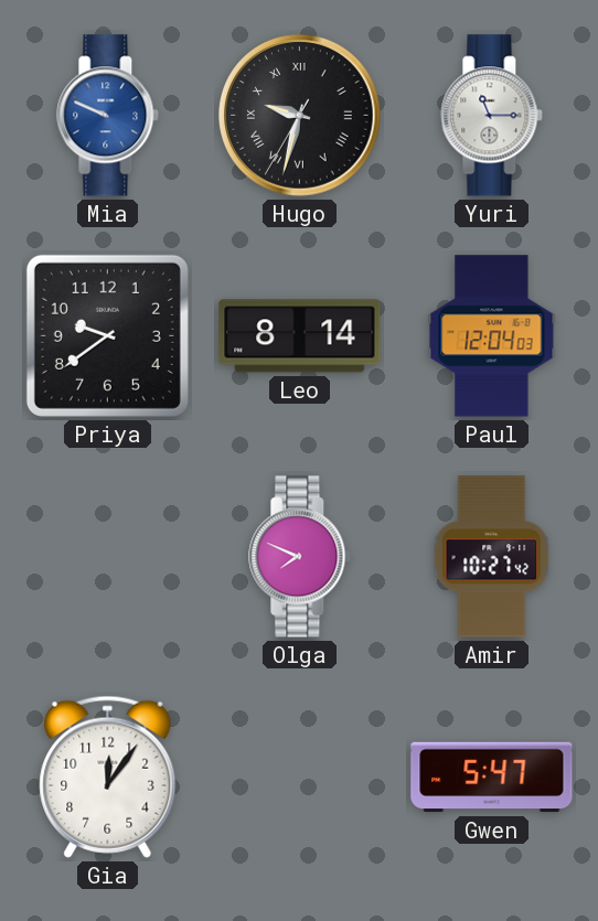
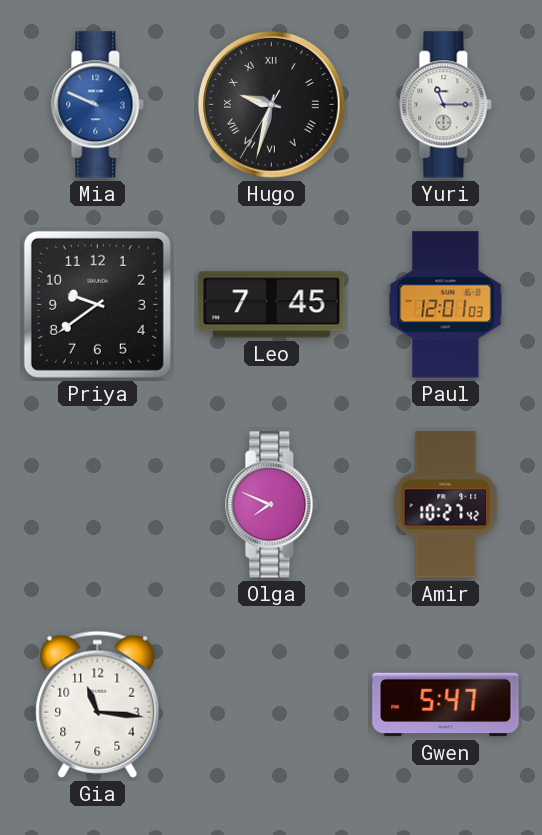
Leo: 8:14 -> 7:45 (272, 305)
Paul: 12:04 -> 12:01 (446, 305)
Gia: 12:06 -> 11:16 (98, 704)
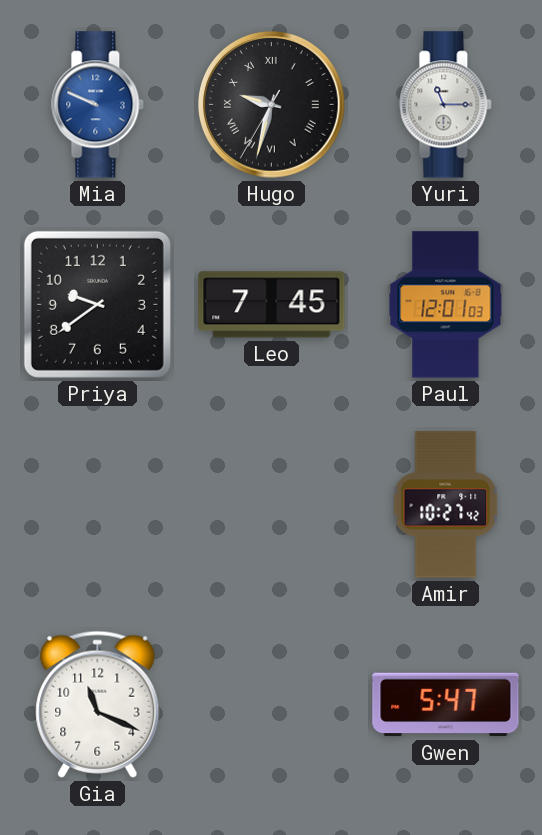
Olga: 7:49 -> none (272, 505)
Gia: 11:16 -> 11:19 (98, 704)
